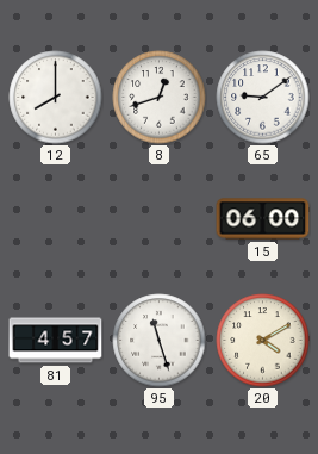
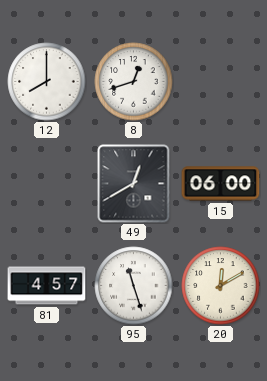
65: 9:09 -> none (263, 98)
49: none -> 12:40 (134, 184)
20: 4:10 -> 12:10 (221, 286)
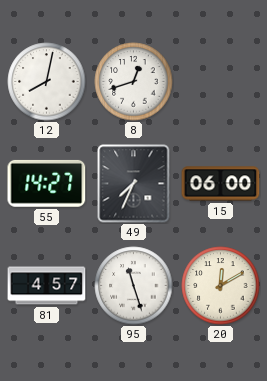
12: 8:00 -> 8:02 (47, 82)
55: none -> 14:27 (47, 183)
49: 12:40 -> 7:34 (134, 184)
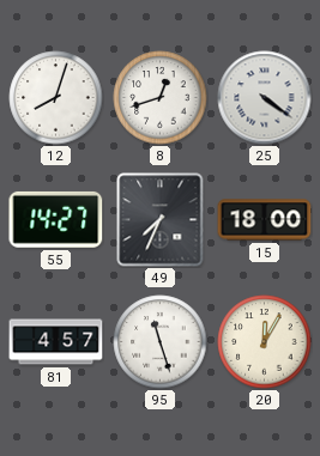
12: 8:02 -> 8:03 (56, 98)
25: none -> 4:21 (265, 98)
15: 06:00 -> 18:00 (265, 220)
20: 12:10 -> 12:05 (265, 342)
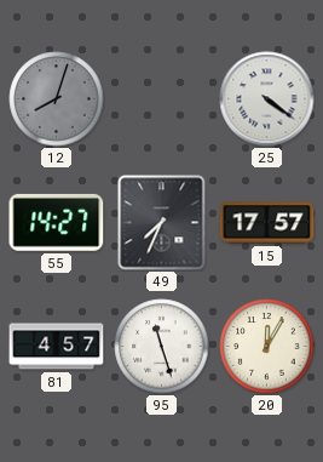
12 dial: white -> grey (57, 99)
8: 12:42 -> none (161, 98)
15: 18:00 -> 17:57 (267, 223)
